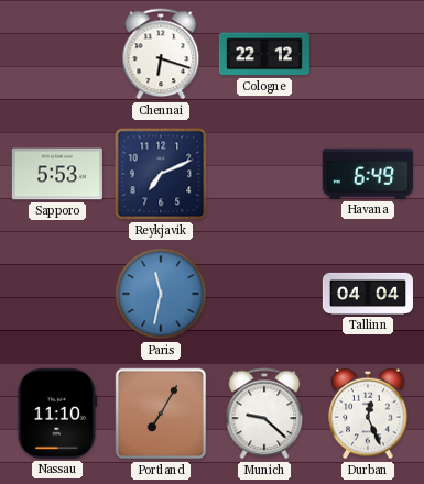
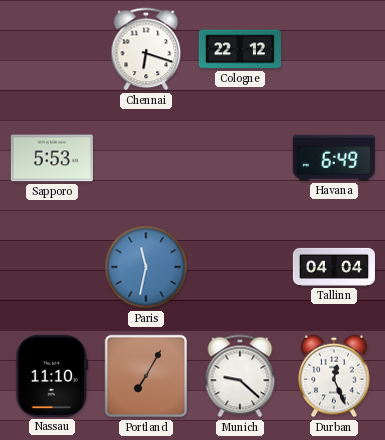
Reykjavik: 7:11 -> none (161, 174)
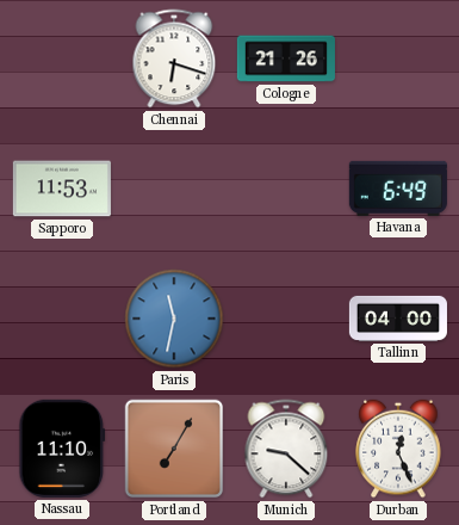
Cologne: 22:12 -> 21:26 (286, 58)
Sapporo: 5:53 -> 11:53 (62, 189)
Tallinn: 04:04 -> 04:00 (398, 319)
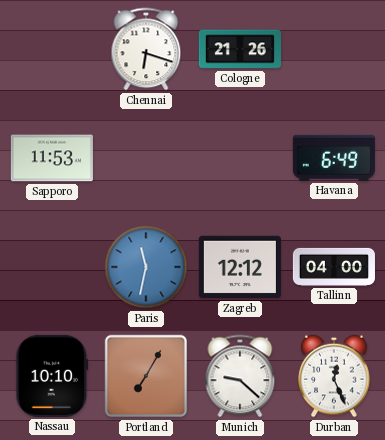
Zagreb: none -> 12:12 (240, 267)
Nassau: 11:10 -> 10:10 (52, 376)
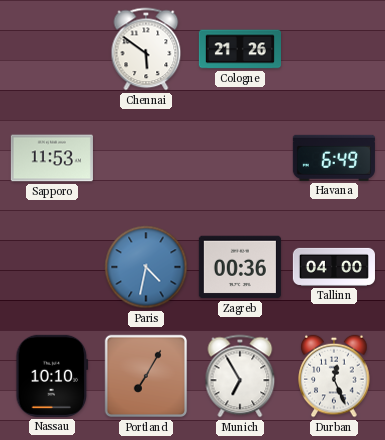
Chennai: 6:18 -> 5:51 (146, 49)
Paris: 11:32 -> 4:32 (146, 267)
Zagreb: 12:12 -> 00:36 (240, 267)
Munich: 9:22 -> 6:55 (240, 376)
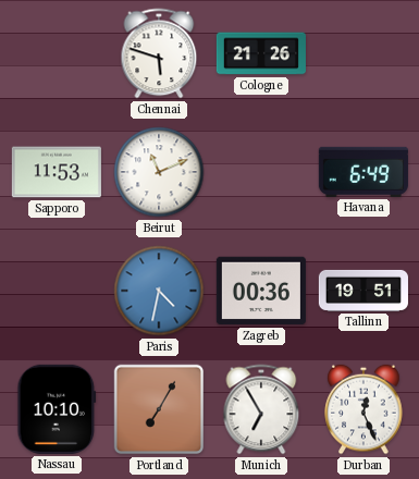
Chennai: 5:51 -> 5:48 (159, 53)
Beirut: none -> 11:11 (159, 172)
Tallinn: 04:00 -> 19:51 (363, 291)
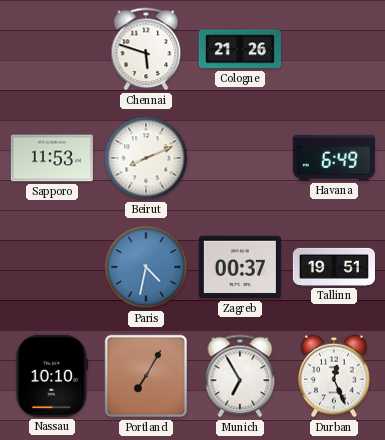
Beirut: 11:11 -> 8:11 (146, 158)
Zagreb: 00:36 -> 00:37 (240, 267)
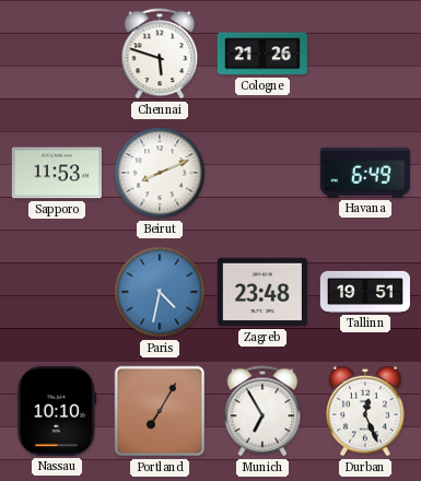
Zagreb: 00:37 -> 23:48 (262, 292)
